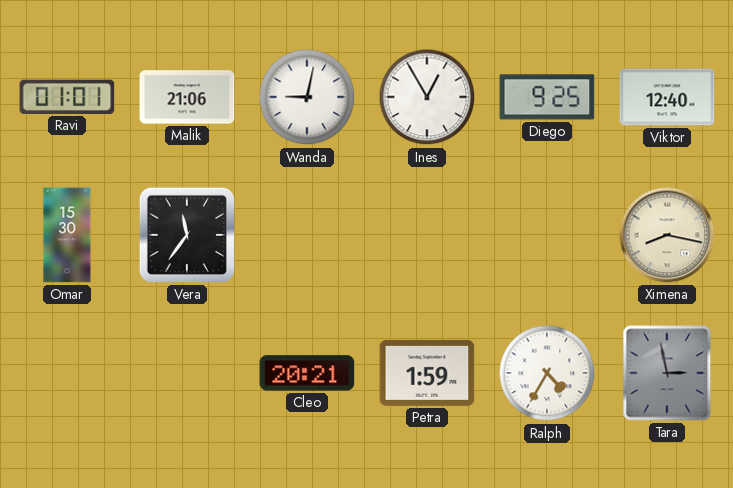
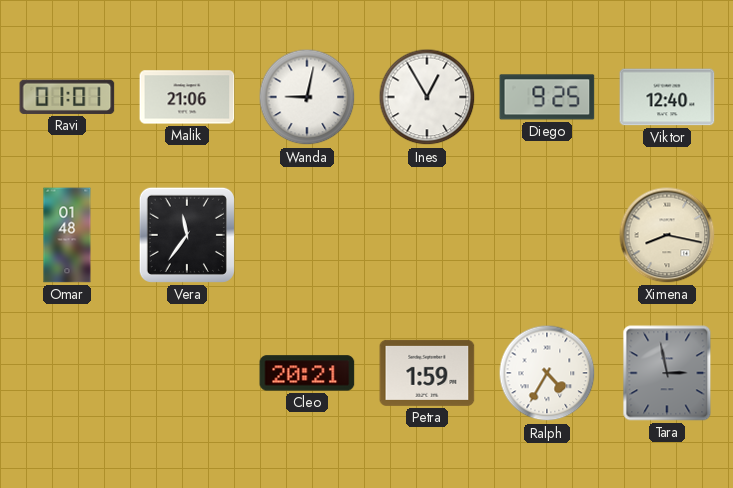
Omar: 15:30 -> 01:48 (67, 235)
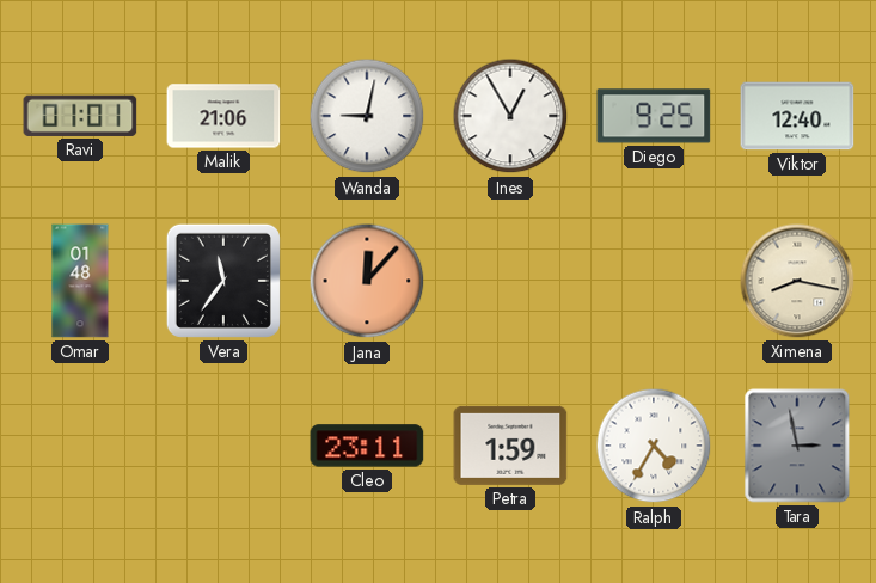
Jana: none -> 12:07 (367, 281)
Cleo: 20:21 -> 23:11 (367, 446)
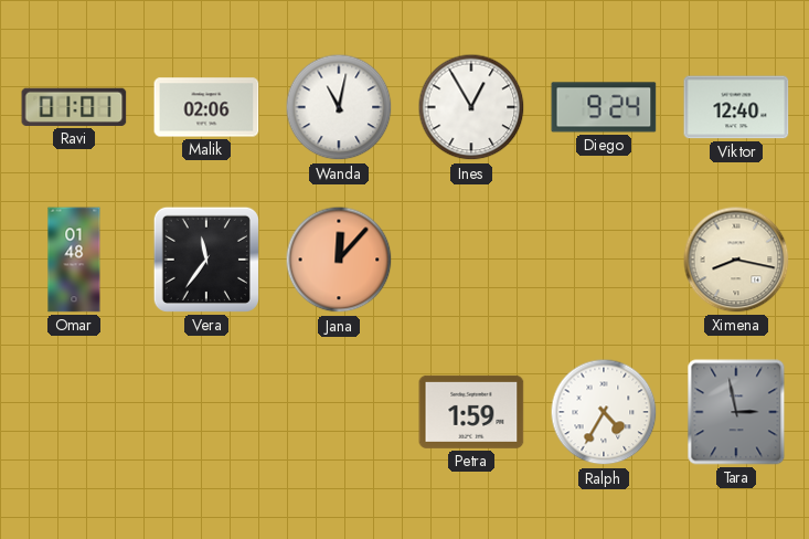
Malik: 21:06 -> 02:06 (206, 107)
Wanda: 9:02 -> 11:02 (339, 107)
Diego: 9:25 -> 9:24 (604, 107)
Cleo: 23:11 -> none (367, 446)
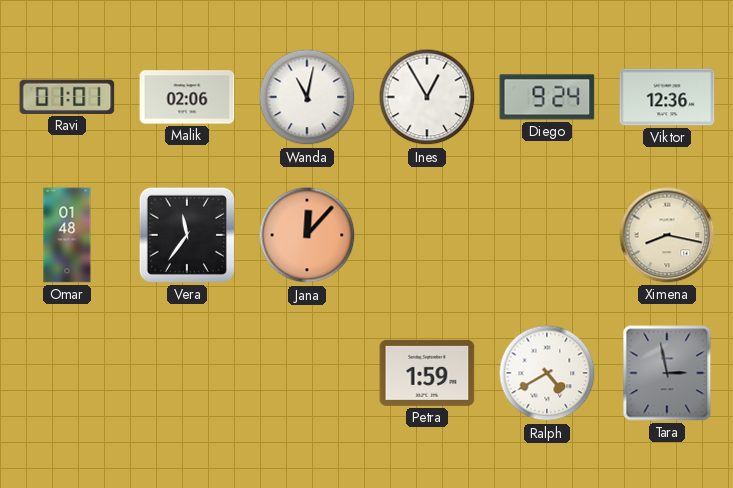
Viktor: 12:40 -> 12:36 (667, 97)
Ralph: 4:35 -> 4:40 (547, 373)
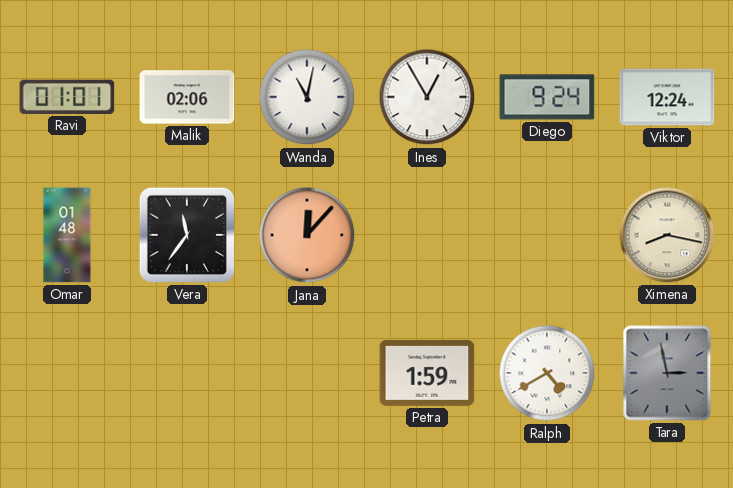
Viktor: 12:36 -> 12:24 (667, 97)
